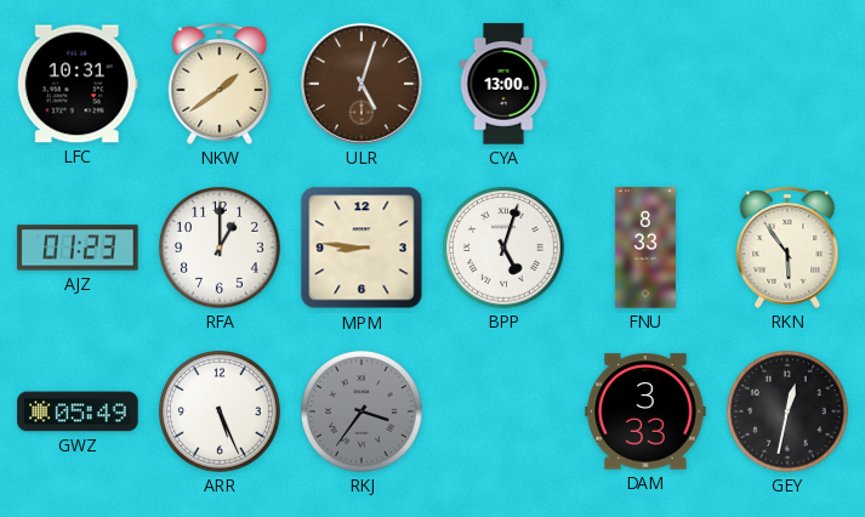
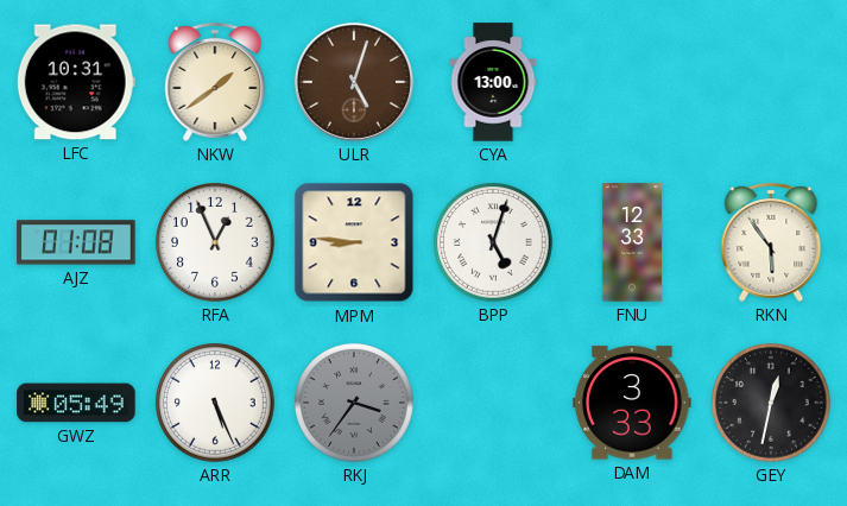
AJZ: 01:23 -> 01:08 (76, 242)
RFA: 1:00 -> 12:56 (216, 243)
FNU: 8:33 -> 12:33 (632, 242)
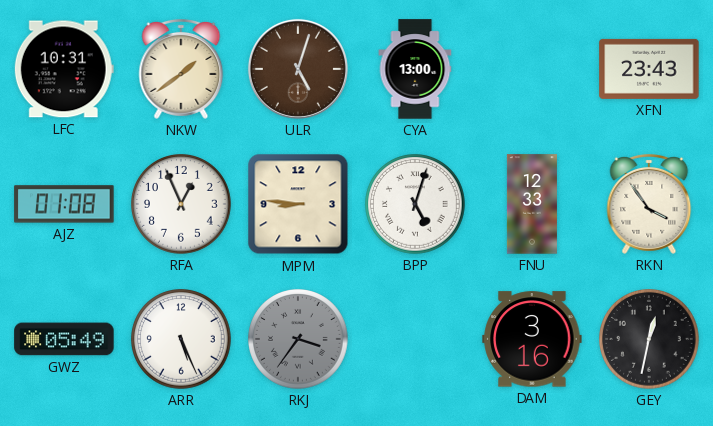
XFN: none -> 23:43 (649, 69)
RKN: 5:54 -> 3:54 (649, 204)
DAM: 3:33 -> 3:16 (532, 339)
